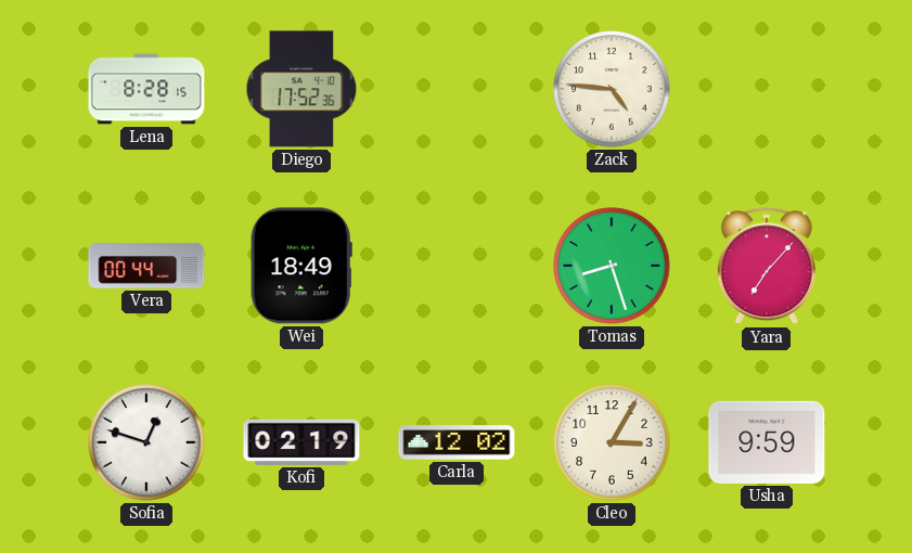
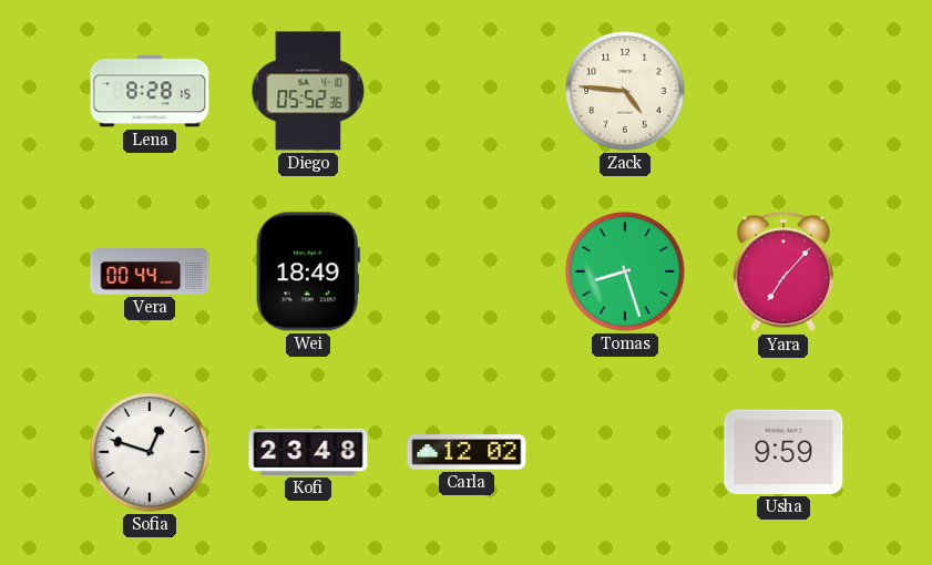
Diego: 17:52 -> 05:52 (308, 91)
Kofi: 02:19 -> 23:48 (308, 452)
Cleo: 3:05 -> none (612, 442)
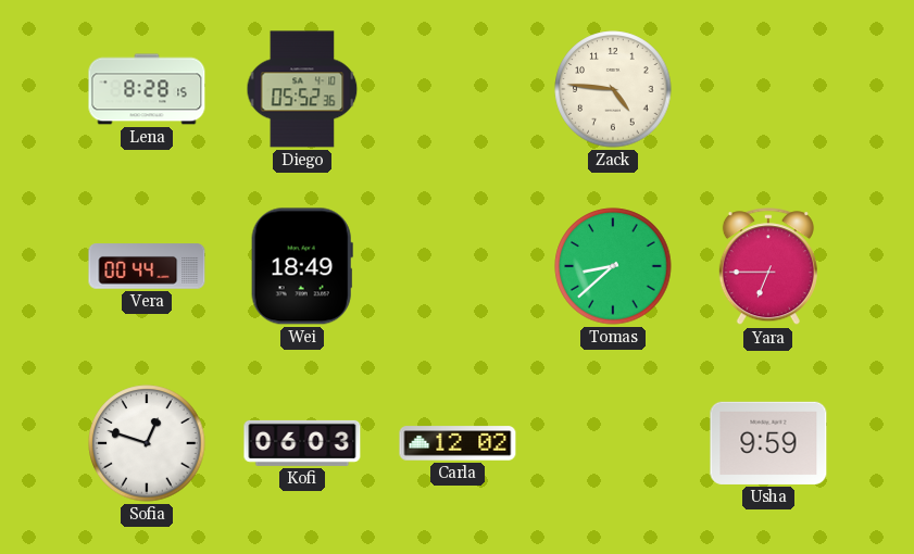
Tomas: 8:27 -> 8:38 (613, 266)
Yara: 7:07 -> 6:45 (768, 267)
Kofi: 23:48 -> 06:03 (302, 443)
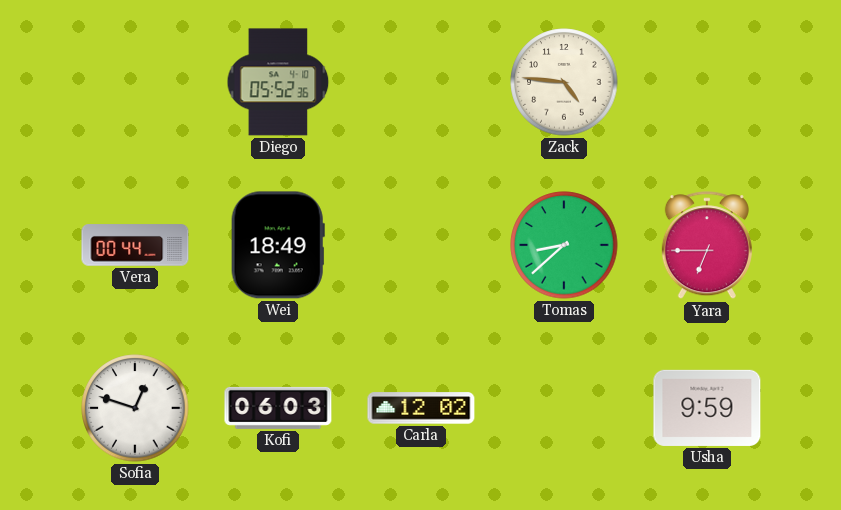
Lena: 8:28 -> none (147, 89)
